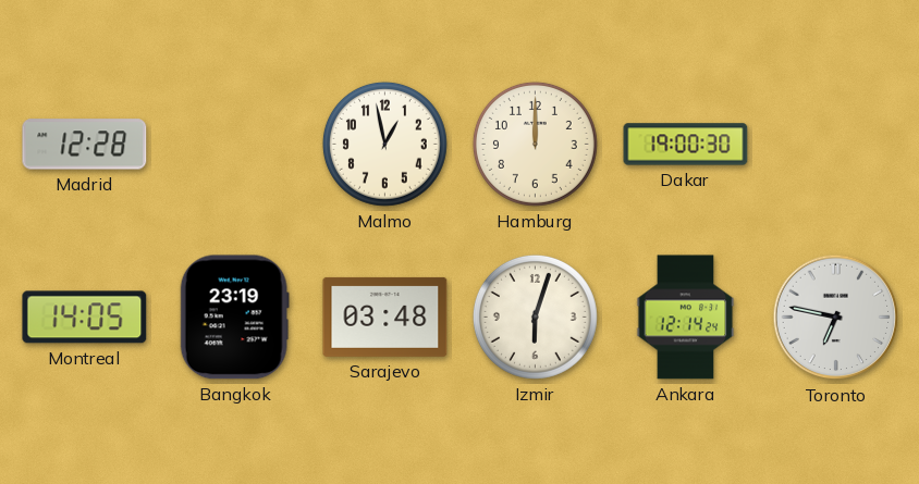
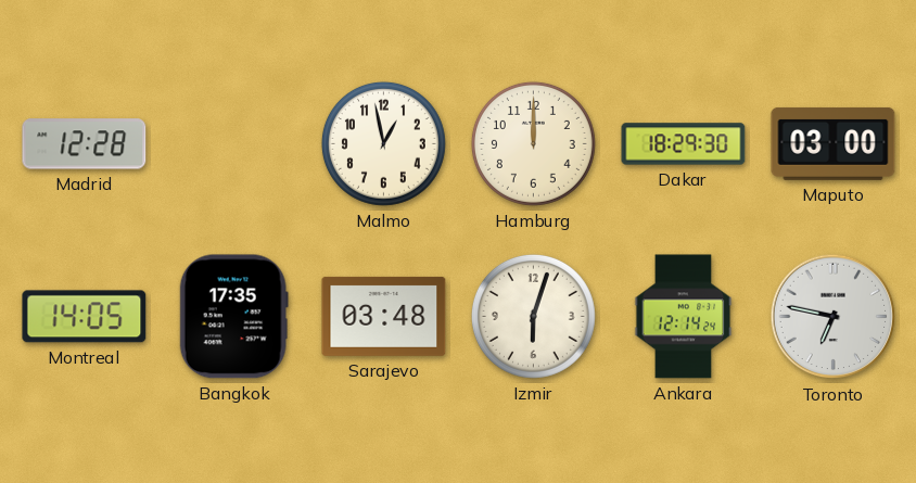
Dakar: 19:00 -> 18:29 (684, 144)
Maputo: none -> 03:00 (834, 143)
Bangkok: 23:19 -> 17:35 (233, 317)
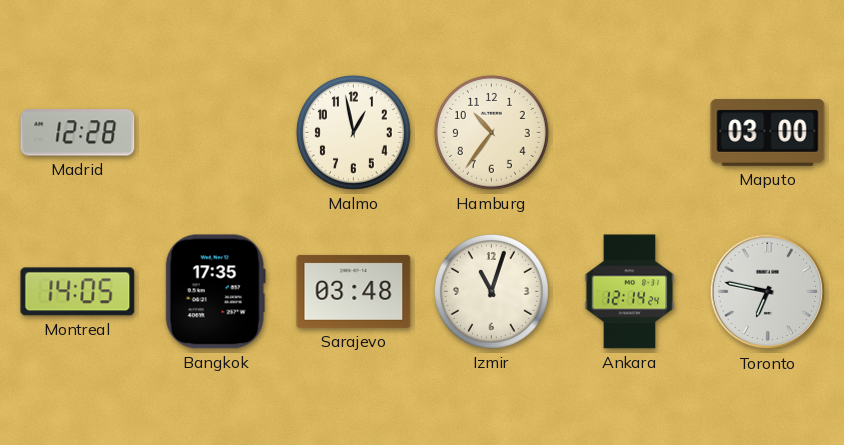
Hamburg: 12:00 -> 10:36 (491, 132)
Dakar: 18:29 -> none (684, 144)
Izmir: 6:03 -> 11:03 (491, 291)
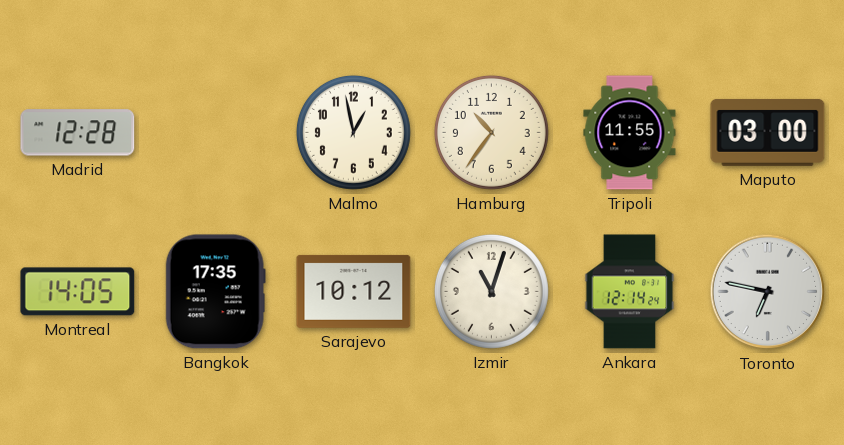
Tripoli: none -> 11:55 (630, 133)
Sarajevo: 03:48 -> 10:12 (354, 291)
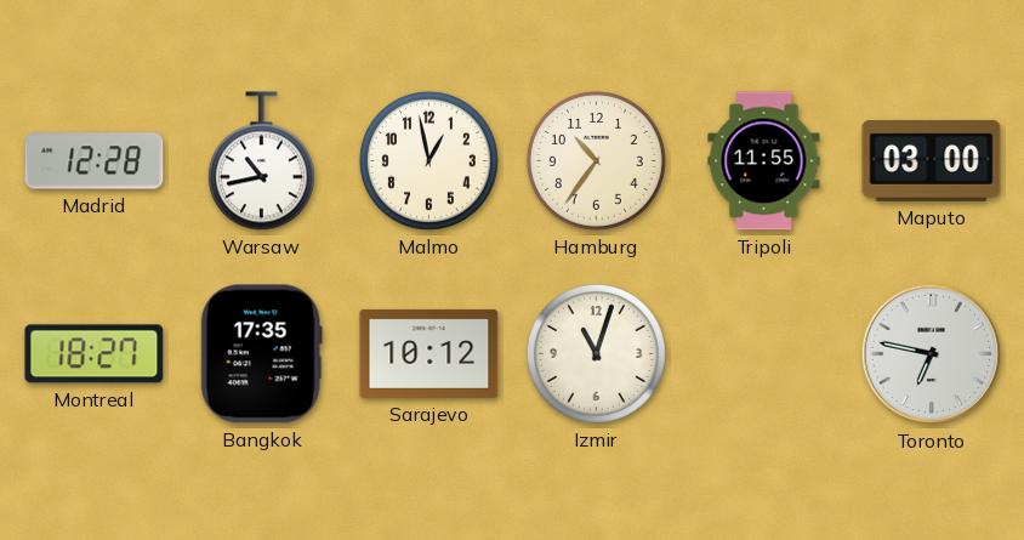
Warsaw: none -> 10:43 (261, 161)
Montreal: 14:05 -> 18:27 (95, 354)
Ankara: 12:14 -> none (630, 292)
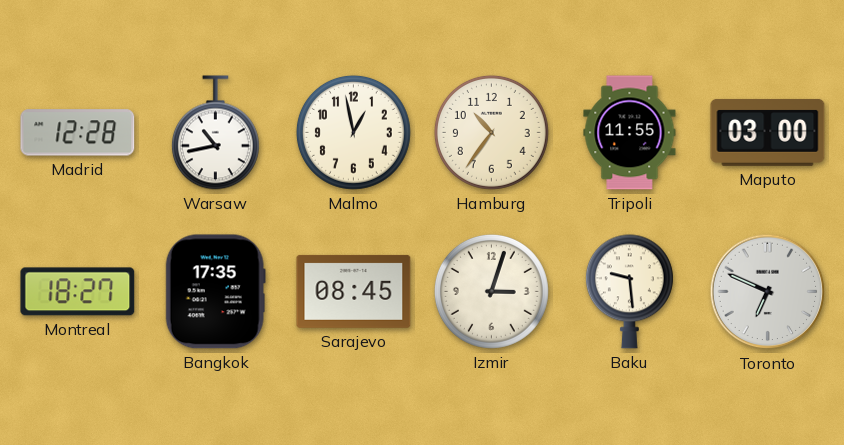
Sarajevo: 10:12 -> 08:45 (354, 291)
Izmir: 11:03 -> 3:03 (491, 291)
Baku: none -> 9:29 (629, 292)
Toronto: 6:47 -> 6:49 (768, 292)
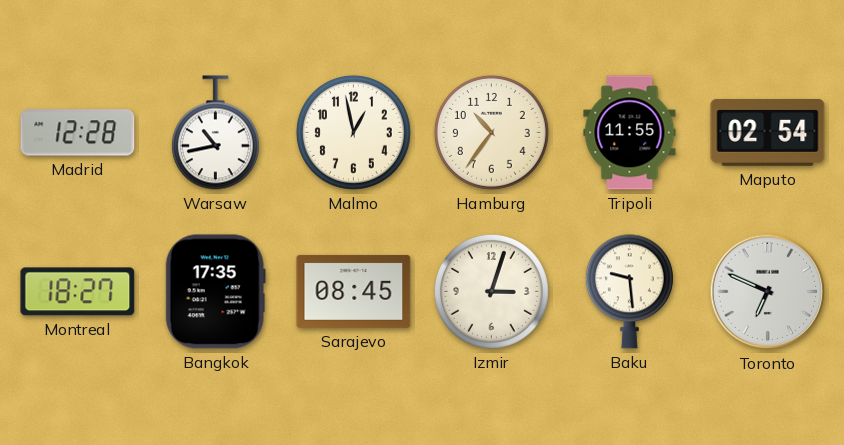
Maputo: 03:00 -> 02:54 (768, 132)
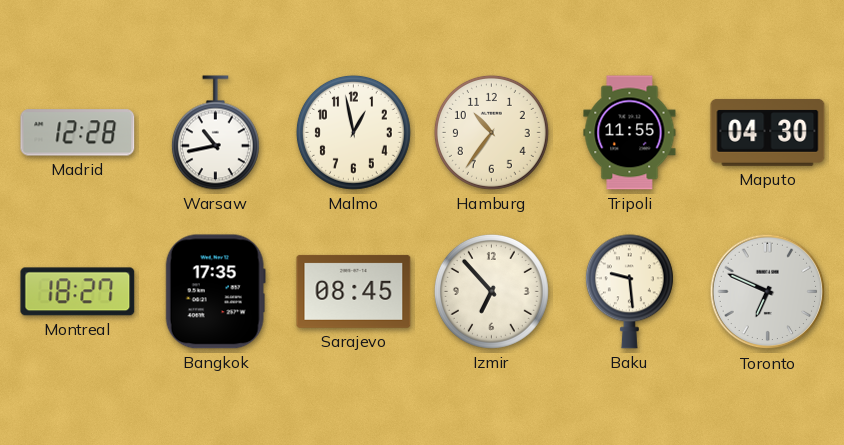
Maputo: 02:54 -> 04:30 (768, 132)
Izmir: 3:03 -> 6:53 (491, 291)
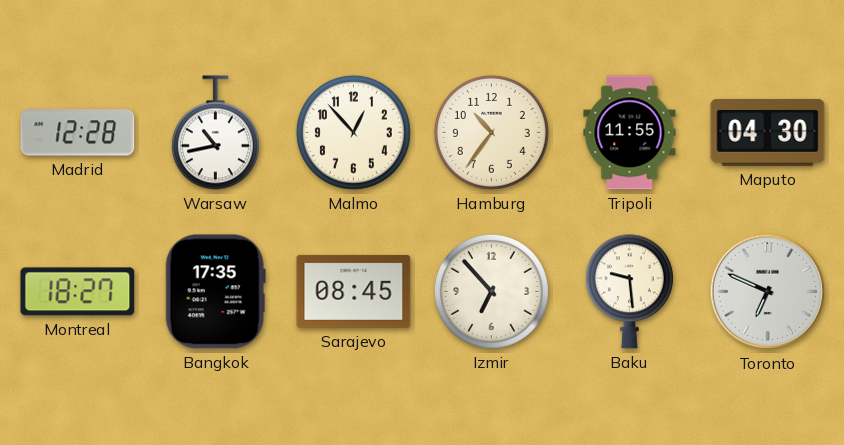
Malmo: 12:58 -> 12:53 (353, 132)
